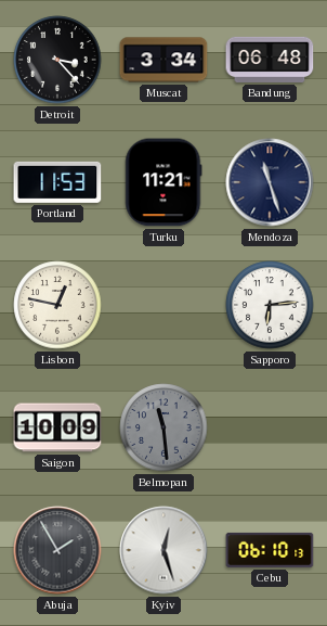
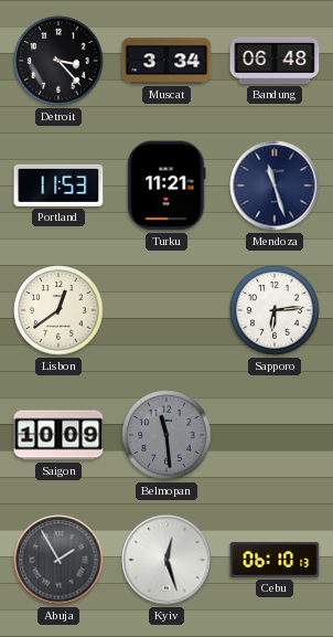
Lisbon: 12:47 -> 12:39 (58, 310)
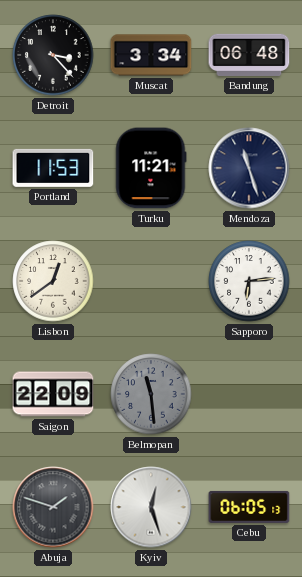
Saigon: 10:09 -> 22:09 (53, 394)
Abuja: 1:55 -> 1:48 (53, 507)
Cebu: 06:10 -> 06:05 (249, 507)
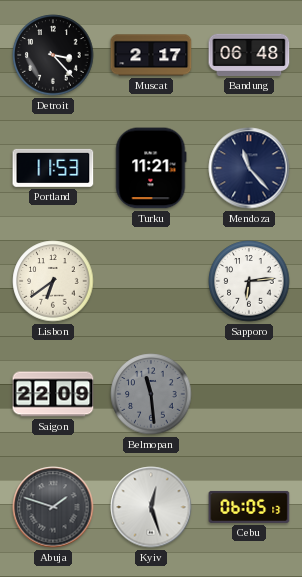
Muscat: 3:34 -> 2:17 (151, 55)
Mendoza: 11:27 -> 11:23 (249, 168)
Lisbon: 12:39 -> 6:39 (53, 281)
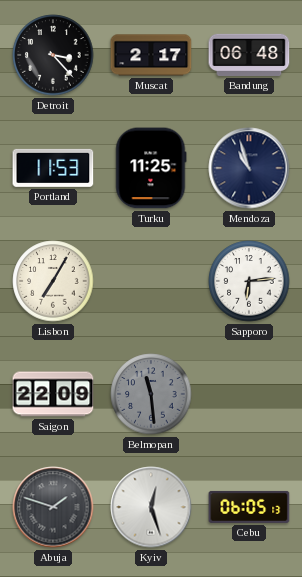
Turku: 11:21 -> 11:25 (151, 168)
Mendoza: 11:23 -> 10:57 (249, 168)
Lisbon: 6:39 -> 7:05 (53, 281)
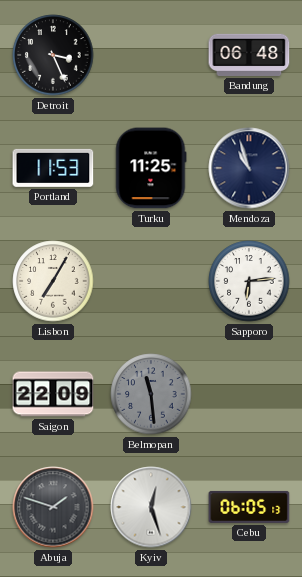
Detroit: 3:23 -> 3:26 (53, 55)
Muscat: 2:17 -> none (151, 55)
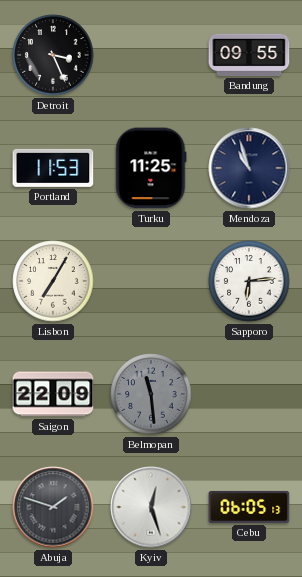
Bandung: 06:48 -> 09:55 (249, 55)
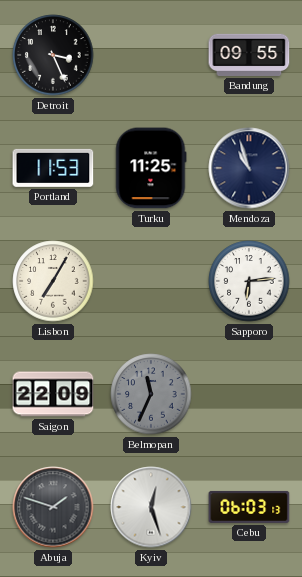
Belmopan: 11:29 -> 11:34 (151, 394)
Cebu: 06:05 -> 06:03 (249, 507)
